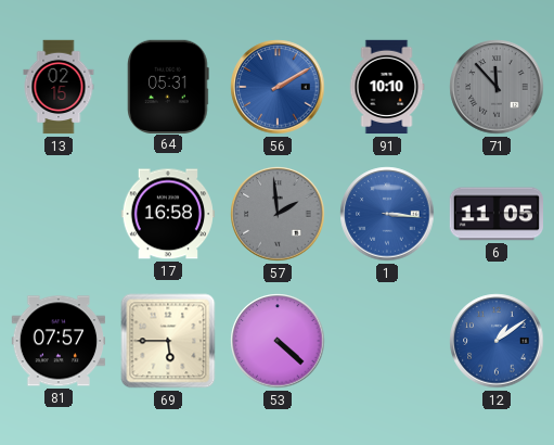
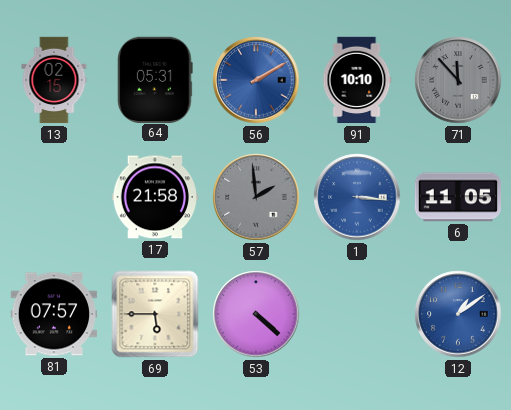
17: 16:58 -> 21:58 (154, 197)
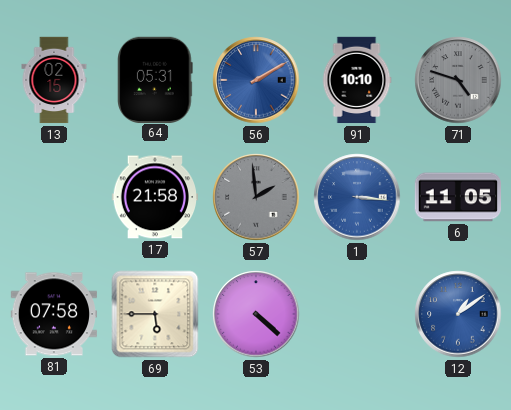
71: 11:53 -> 4:48 (458, 80)
81: 07:57 -> 07:58 (54, 314)
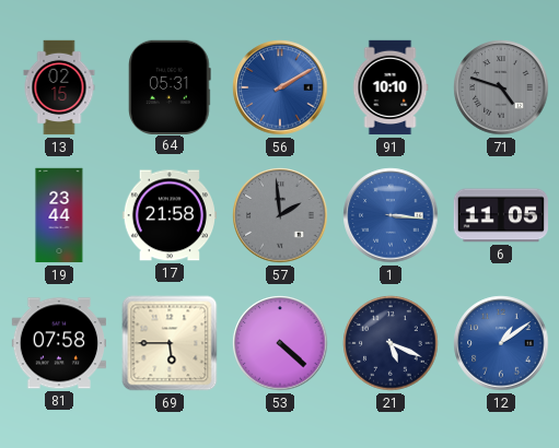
19: none -> 23:44 (59, 215)
21: none -> 5:19 (391, 343)
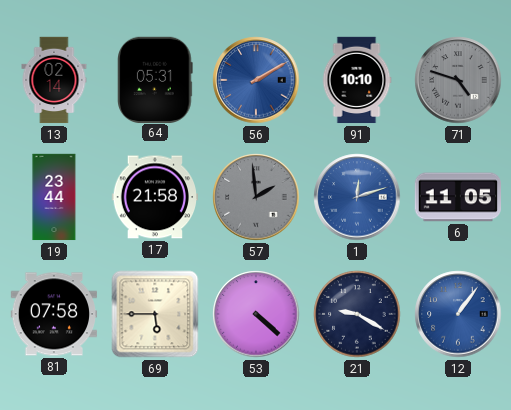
13: 02:15 -> 02:14 (54, 80)
1: 3:16 -> 12:12 (357, 197)
21: 5:19 -> 9:20 (357, 314)
12: 1:09 -> 1:06 (458, 314)
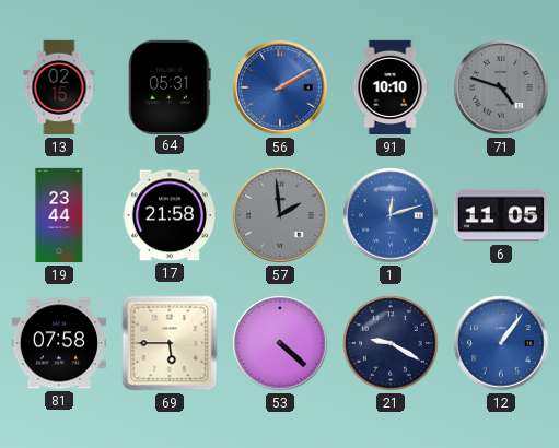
13: 02:14 -> 02:15 (59, 87)
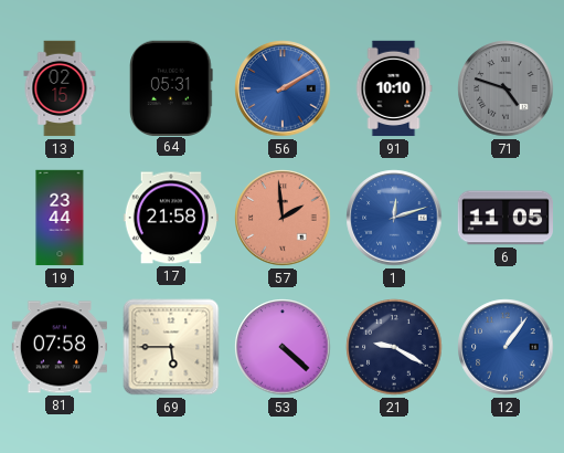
57 dial: grey -> salmon (283, 218)
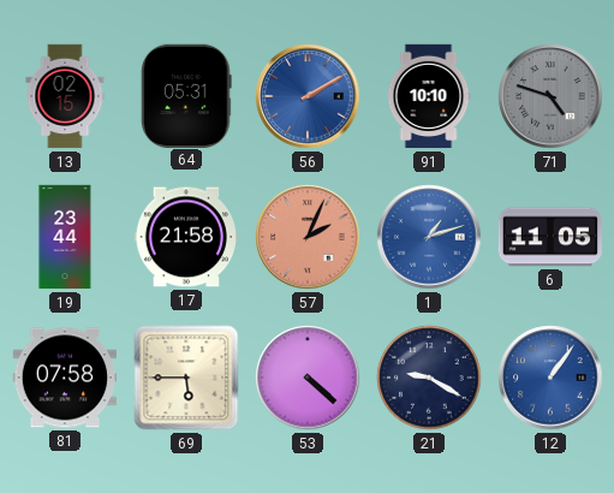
57: 1:59 -> 2:04 (308, 237)
1: 12:12 -> 1:12 (429, 237)
